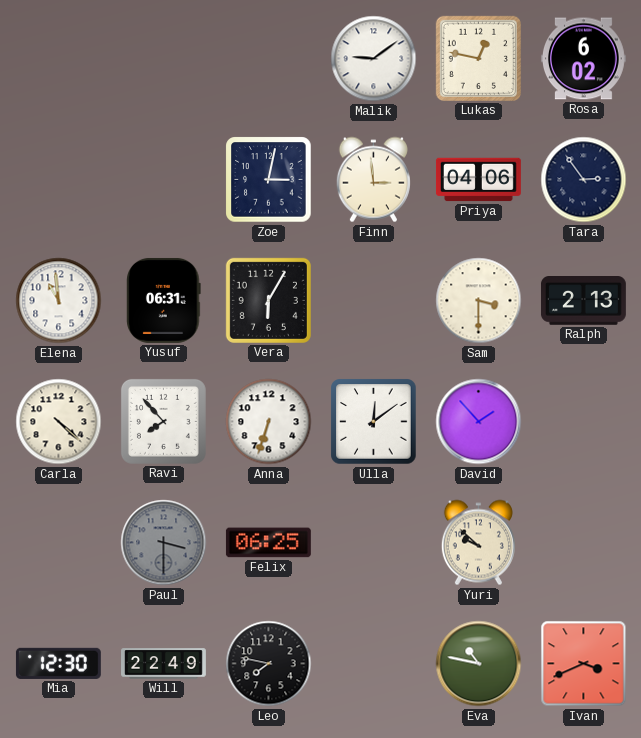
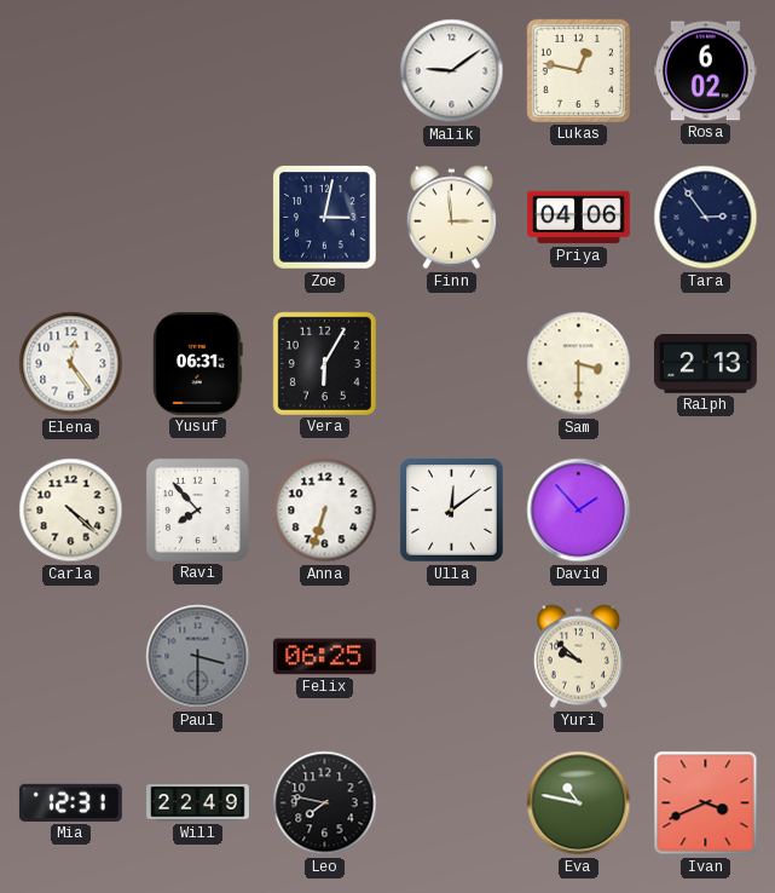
Elena: 10:59 -> 12:24 (71, 364)
Mia: 12:30 -> 12:31 (70, 802)
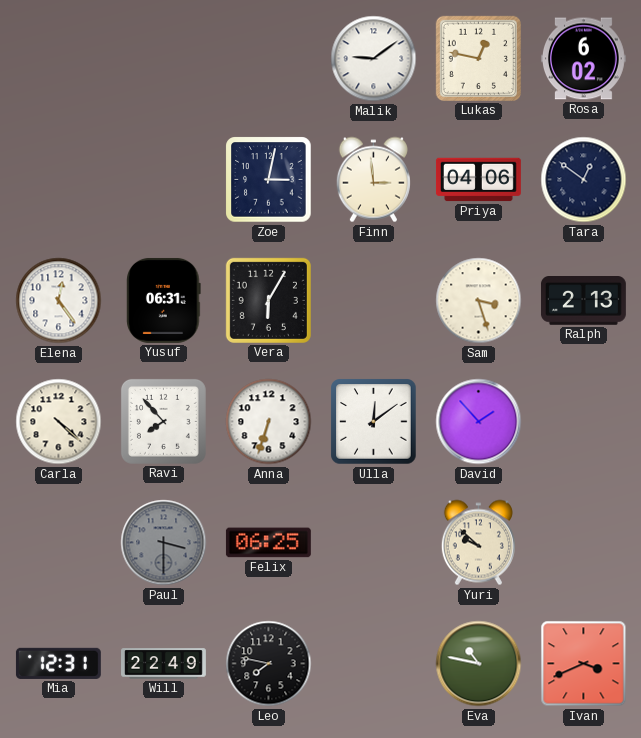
Tara: 2:54 -> 12:51 (584, 180)
Sam: 3:30 -> 3:27 (479, 301)
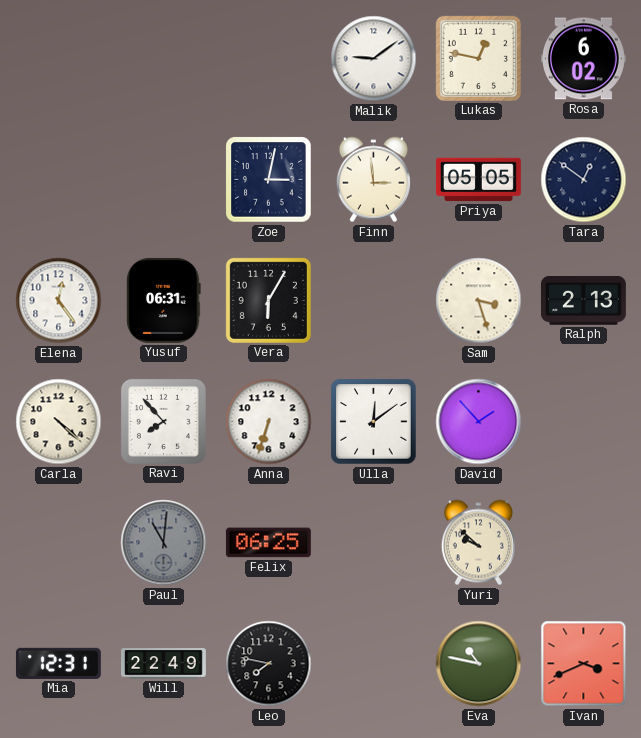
Priya: 04:06 -> 05:05 (478, 180)
Paul: 3:30 -> 11:01 (164, 543)
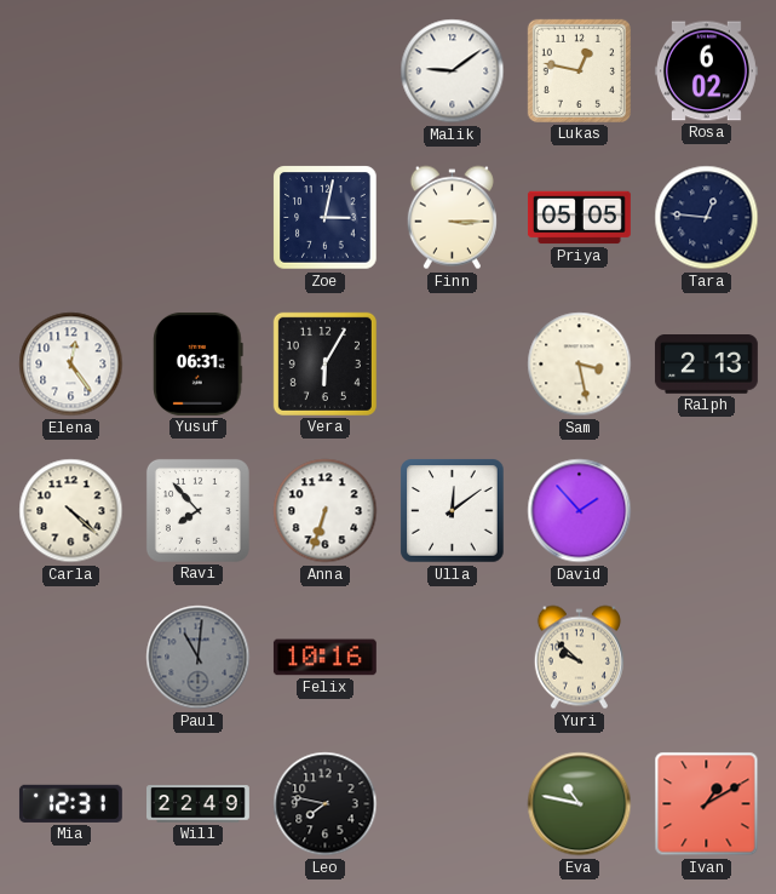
Finn: 2:59 -> 3:15 (452, 218)
Tara: 12:51 -> 12:46 (707, 218)
Sam: 3:27 -> 3:28 (580, 365)
Felix: 06:25 -> 10:16 (324, 658)
Ivan: 3:41 -> 1:10 (707, 804)
